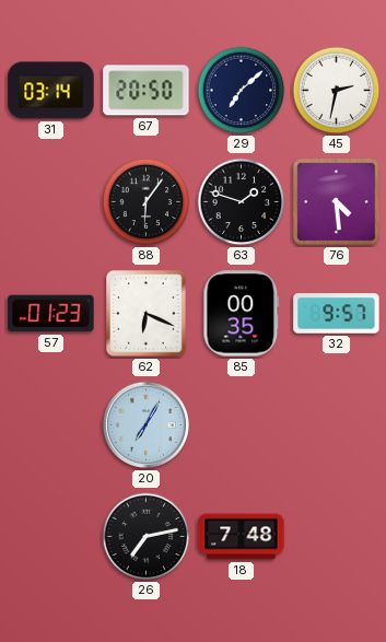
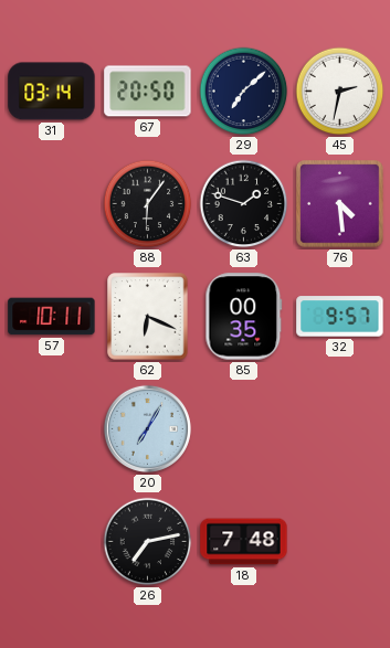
57: 01:23 -> 10:11 (52, 317)
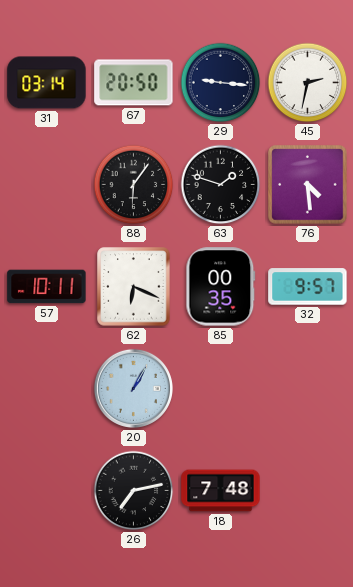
29: 7:08 -> 9:16 (221, 83)
20: 7:05 -> 1:05 (133, 388)
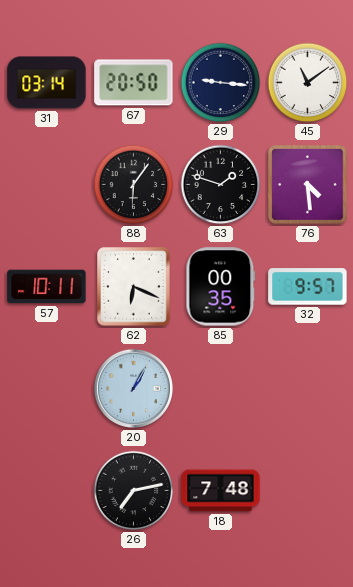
45: 2:32 -> 11:09 (308, 83)
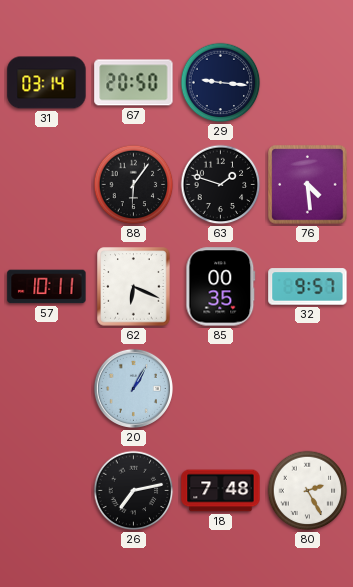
45: 11:09 -> none (308, 83)
80: none -> 2:25 (308, 491)
